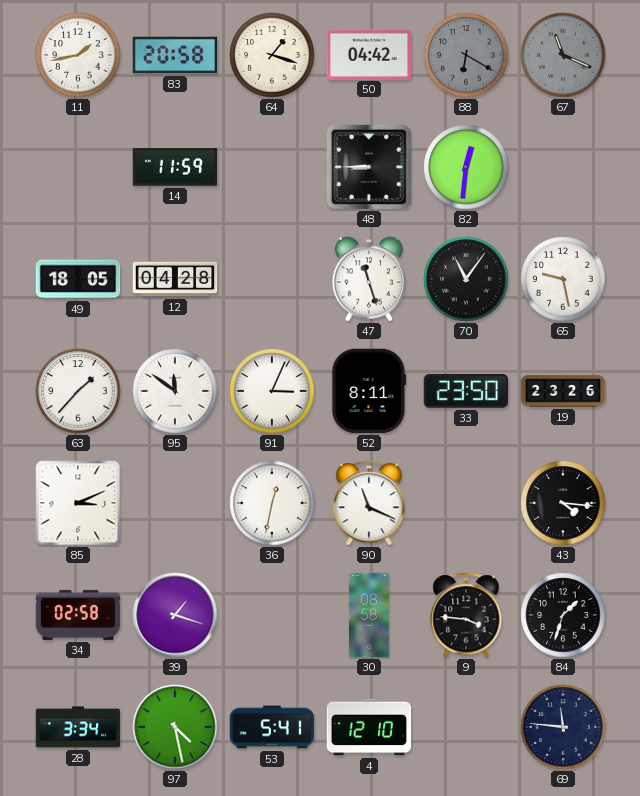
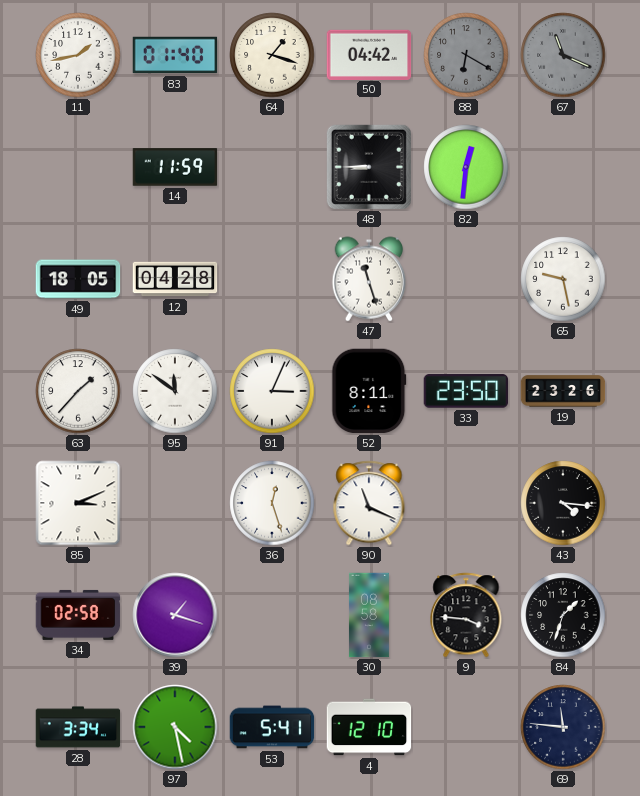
83: 20:58 -> 01:40 (175, 55)
70: 11:06 -> none (466, 279)
36: 12:32 -> 12:27 (272, 503)
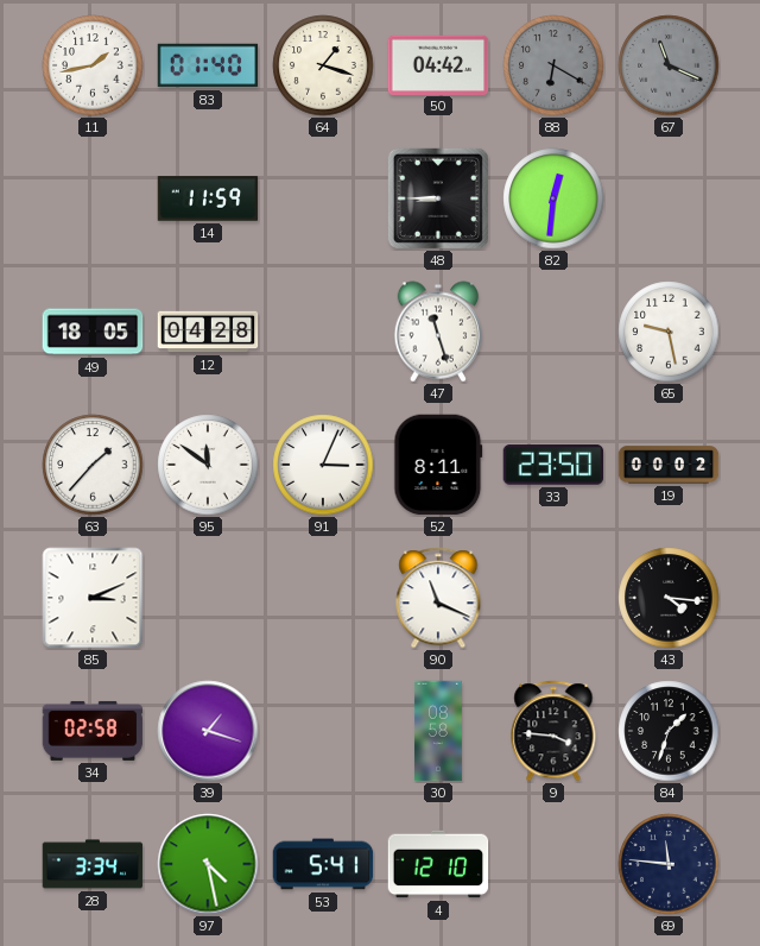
19: 23:26 -> 00:02 (669, 465)
36: 12:27 -> none (272, 503)
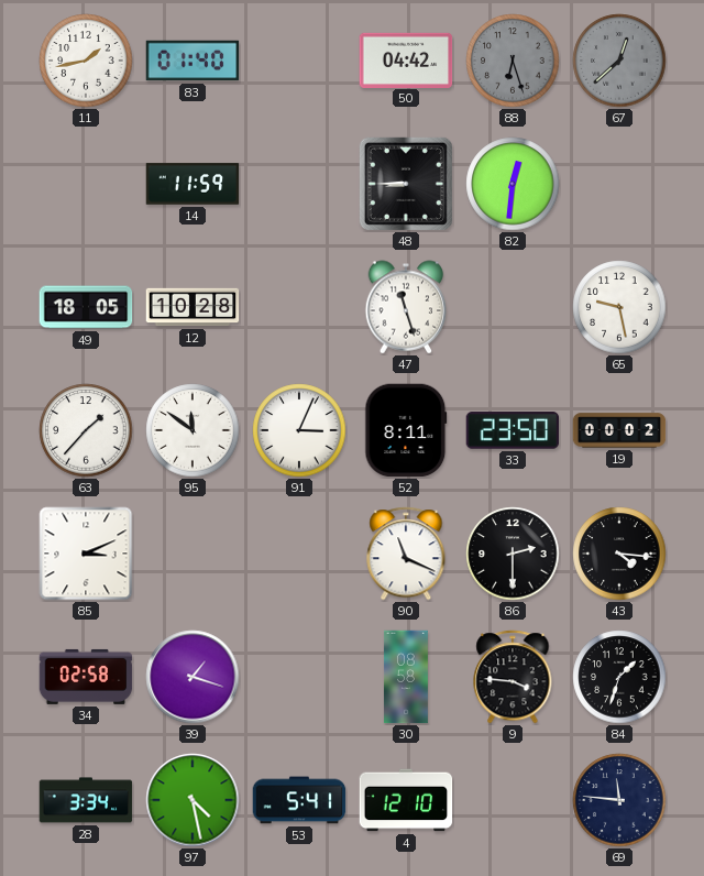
64: 1:18 -> none (323, 65)
88: 6:20 -> 6:27 (513, 61)
67: 11:19 -> 12:38 (619, 61)
12: 04:28 -> 10:28 (193, 307)
86: none -> 2:30 (513, 554)
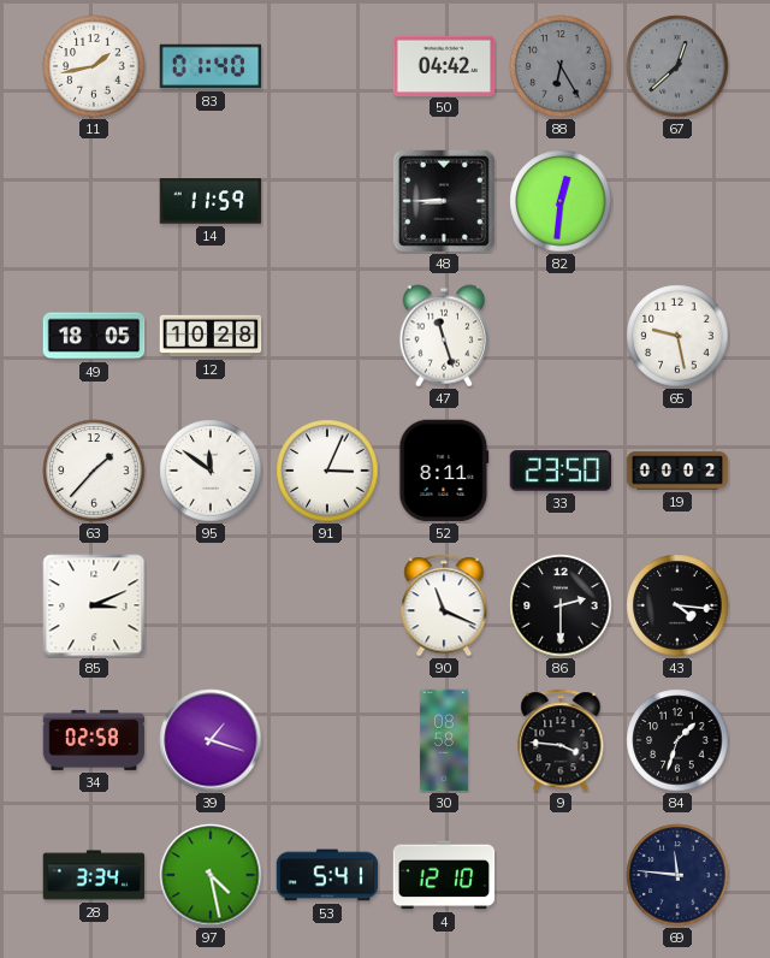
88: 6:27 -> 6:25 (561, 66)
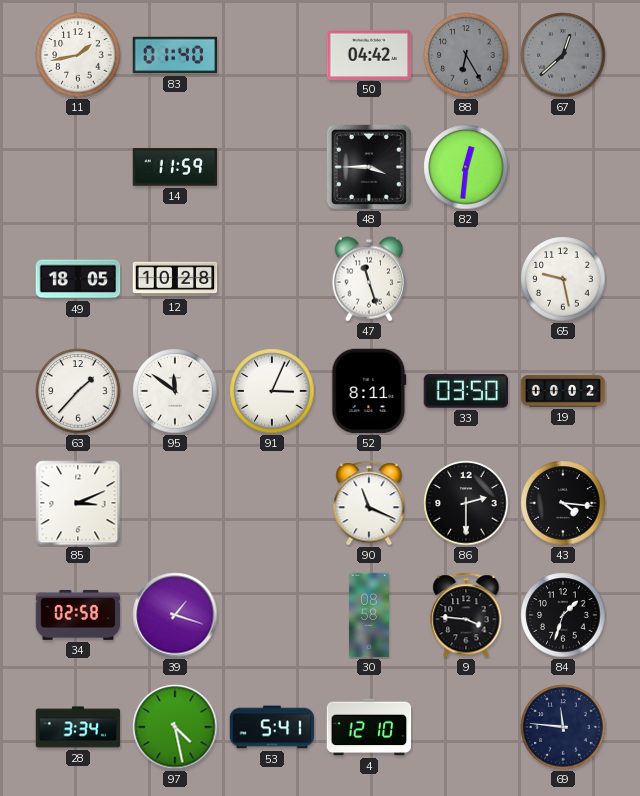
48: 8:45 -> 3:45 (369, 167)
33: 23:50 -> 03:50 (466, 391)
